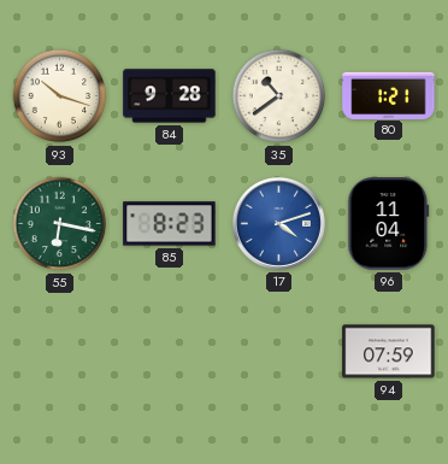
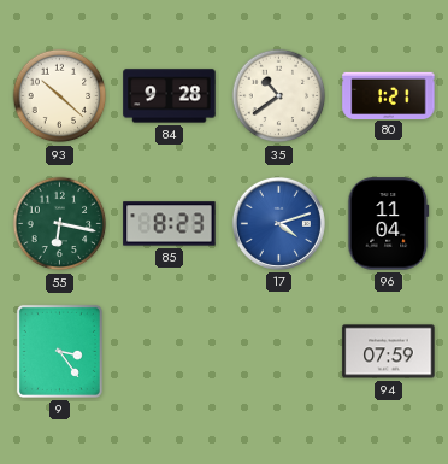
93: 10:18 -> 10:22 (60, 96)
9: none -> 3:24 (59, 351)
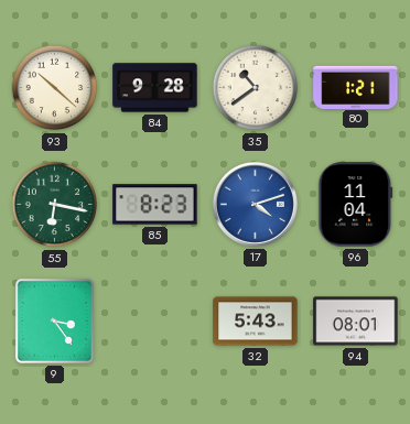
32: none -> 5:43 (256, 322)
94: 07:59 -> 08:01 (356, 322)
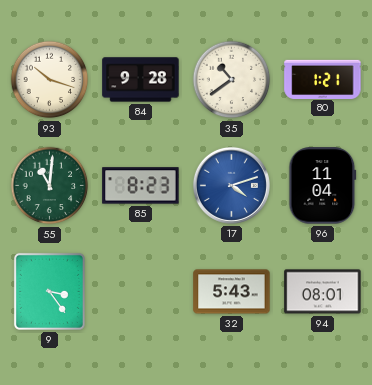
93: 10:22 -> 10:18 (50, 80)
55: 6:17 -> 11:01 (50, 186)
